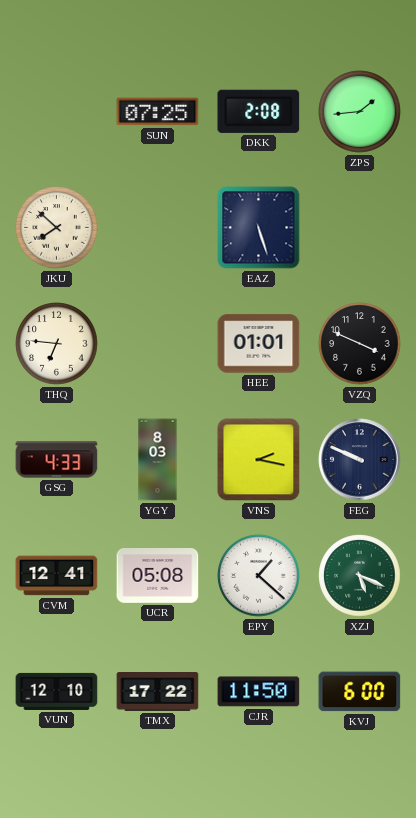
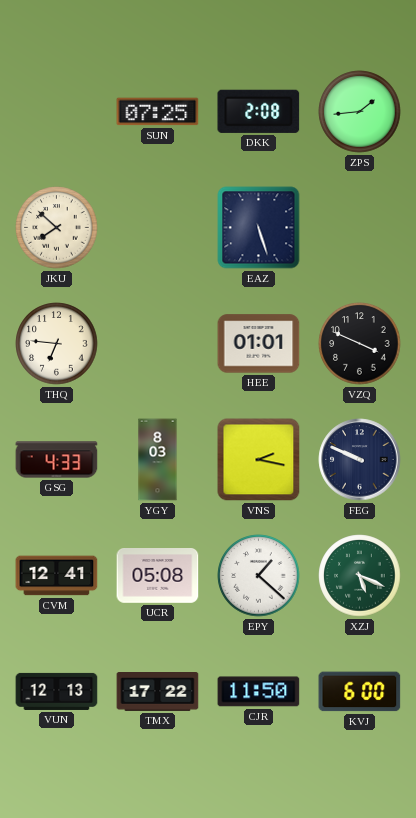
VUN: 12:10 -> 12:13 (57, 691)
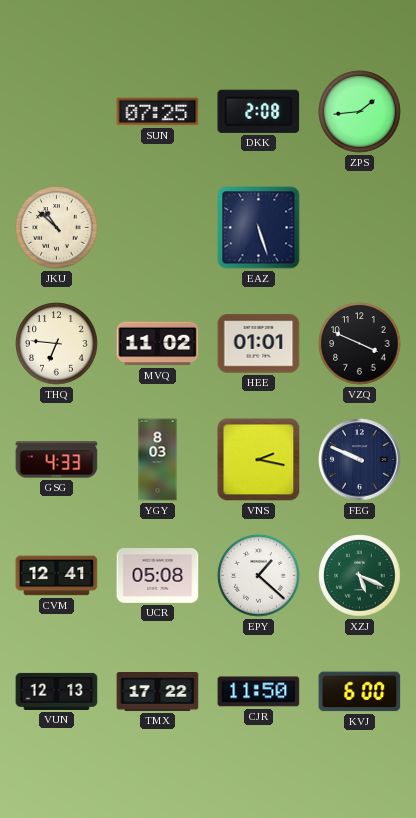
JKU: 7:52 -> 10:52 (57, 228)
MVQ: none -> 11:02 (158, 344)
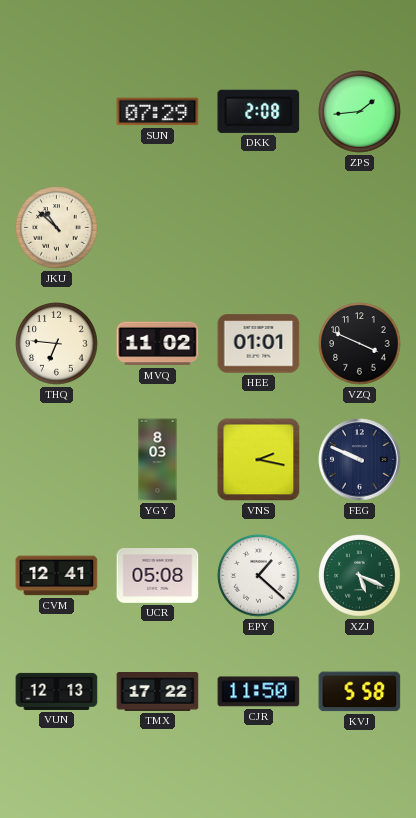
SUN: 07:25 -> 07:29 (158, 112)
EAZ: 5:27 -> none (259, 228)
GSG: 4:33 -> none (57, 460)
KVJ: 6:00 -> 5:58 (360, 692)
